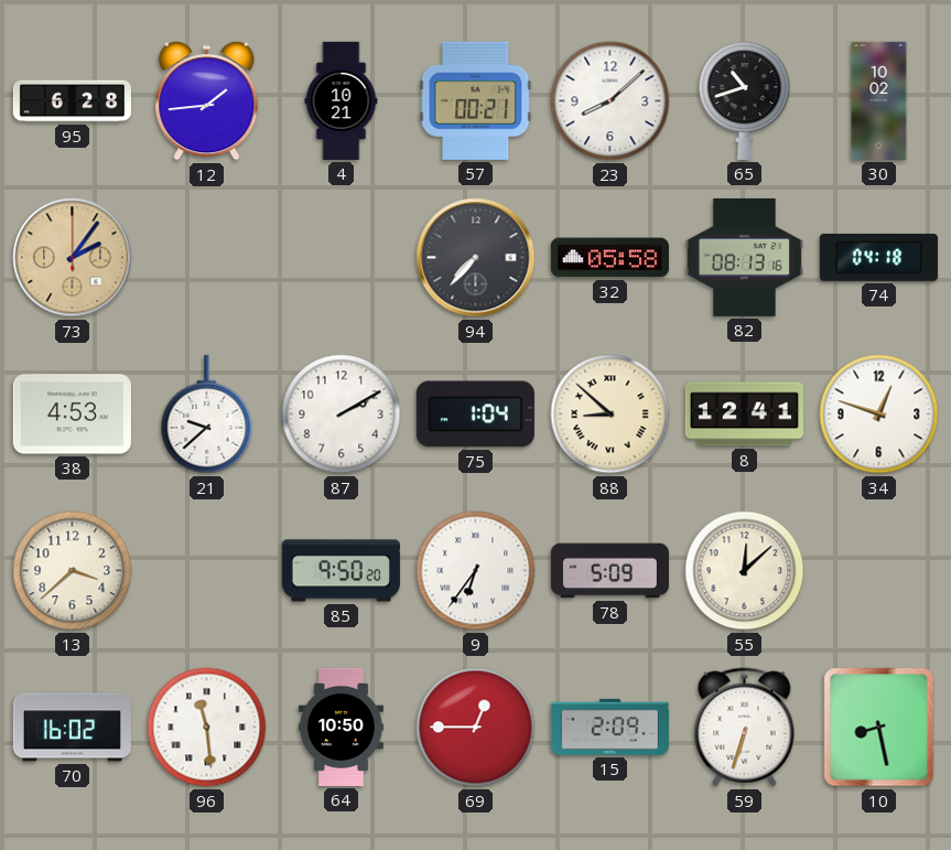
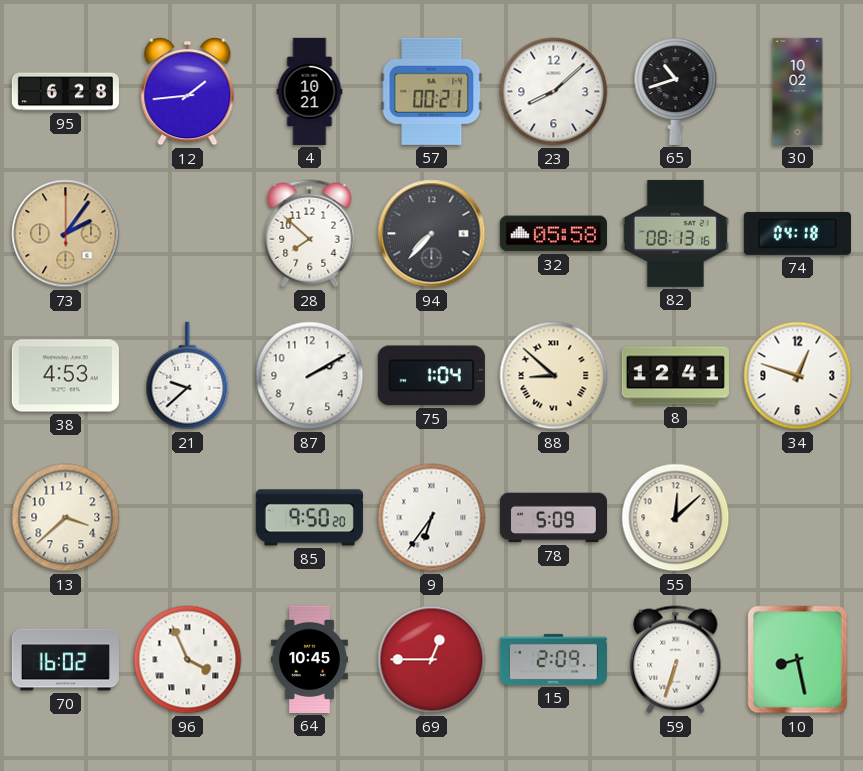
28: none -> 7:52 (310, 234)
96: 11:29 -> 3:56 (188, 660)
64: 10:50 -> 10:45 (309, 659)
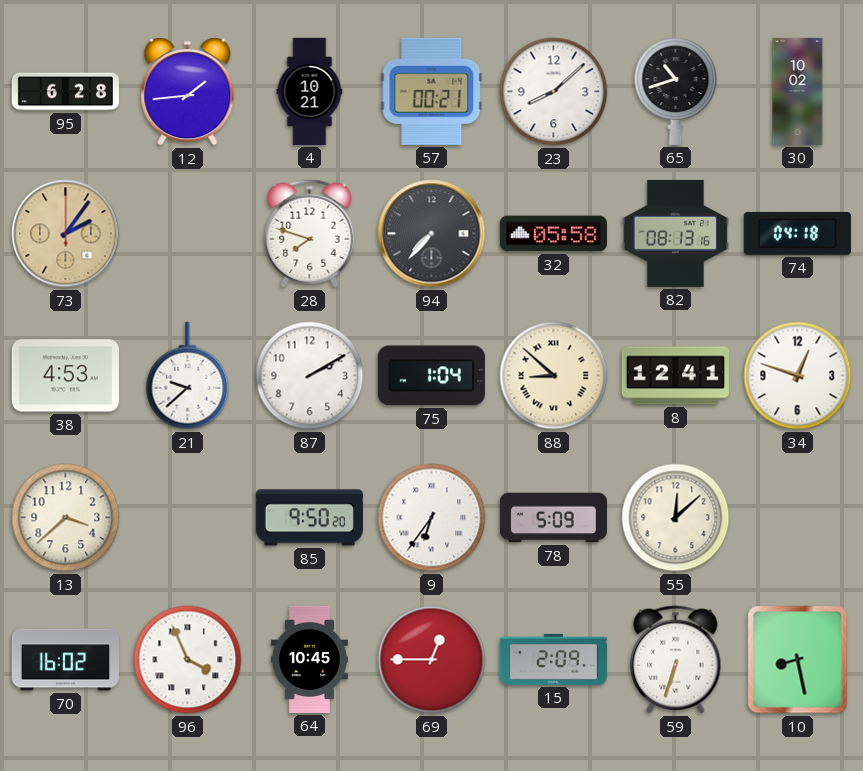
28: 7:52 -> 7:48 (310, 234)
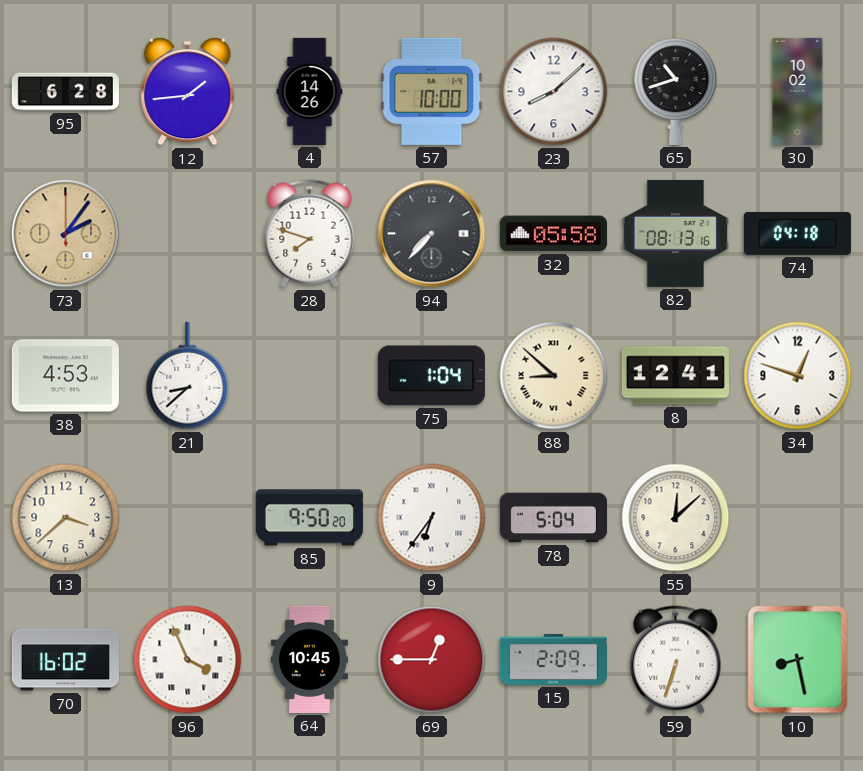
4: 10:21 -> 14:26 (310, 91)
57: 00:21 -> 10:00 (432, 91)
21: 9:38 -> 8:38 (188, 376)
87: 2:10 -> none (310, 376)
78: 5:09 -> 5:04 (553, 518)
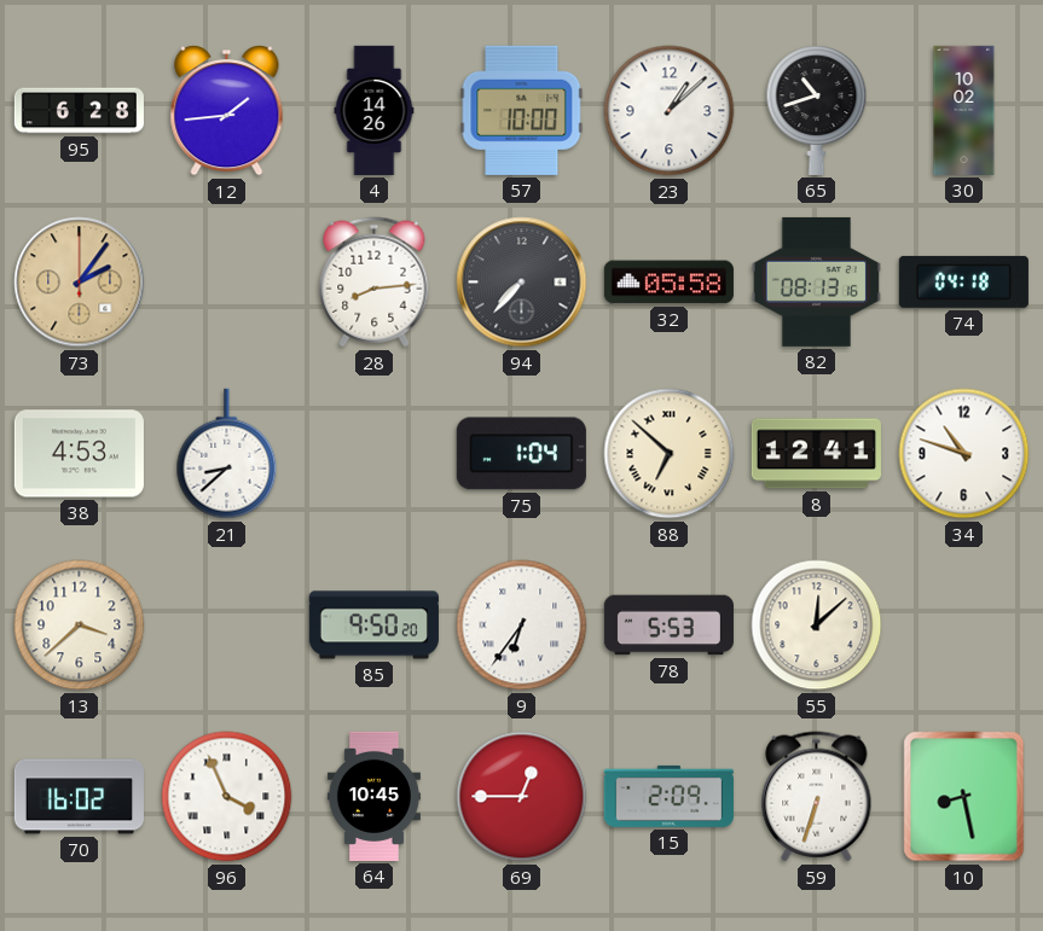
23: 8:08 -> 1:08 (670, 111)
28: 7:48 -> 8:14 (375, 283)
88: 8:52 -> 6:52 (670, 454)
34: 12:48 -> 10:48 (964, 454)
78: 5:04 -> 5:53 (668, 625)
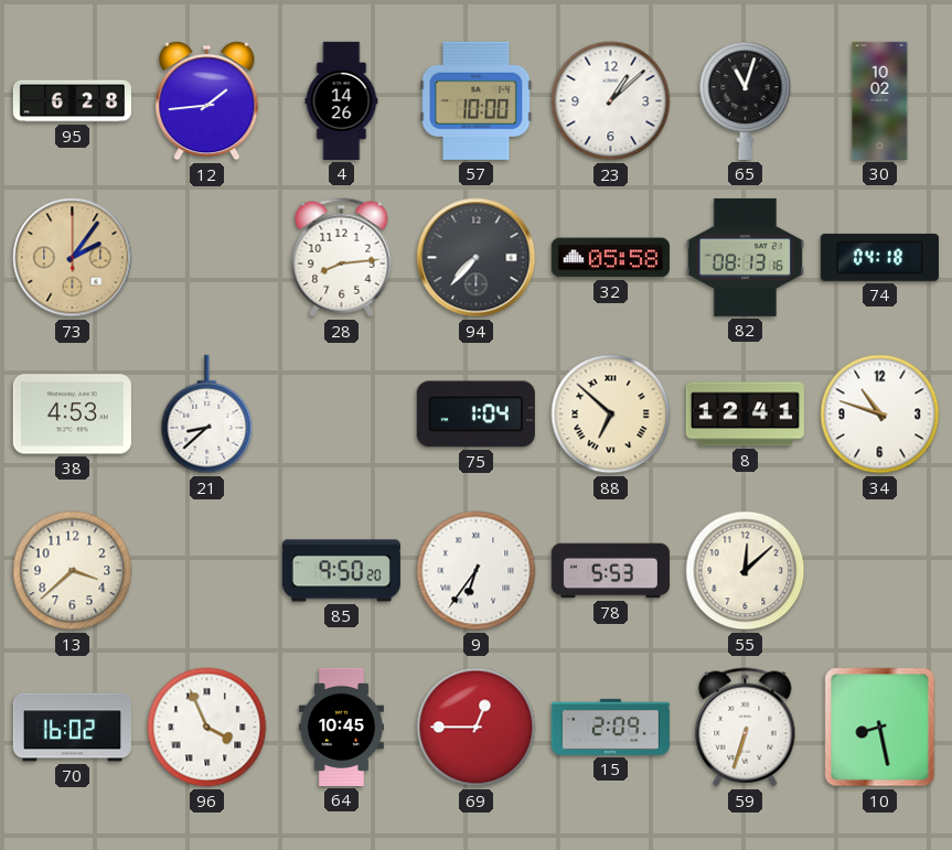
65: 10:42 -> 11:03 (746, 100)
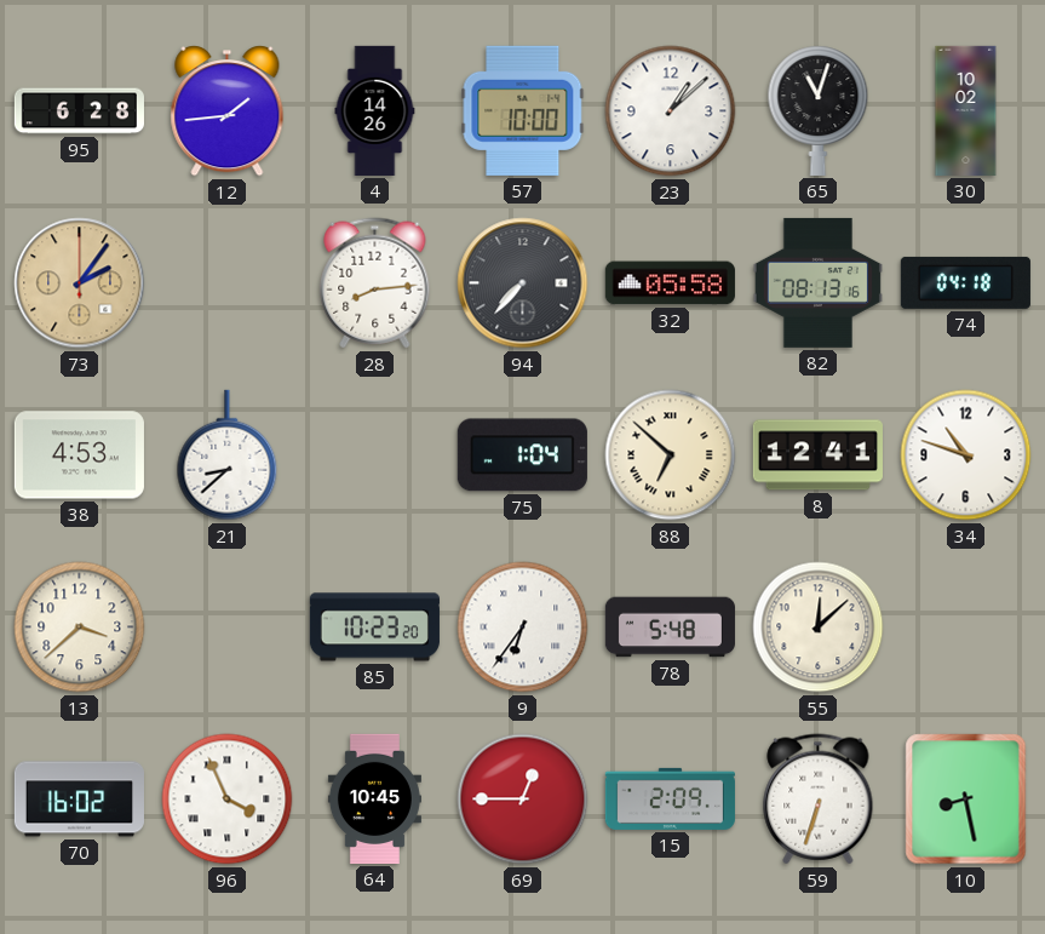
85: 9:50 -> 10:23 (374, 628)
78: 5:53 -> 5:48 (670, 628)
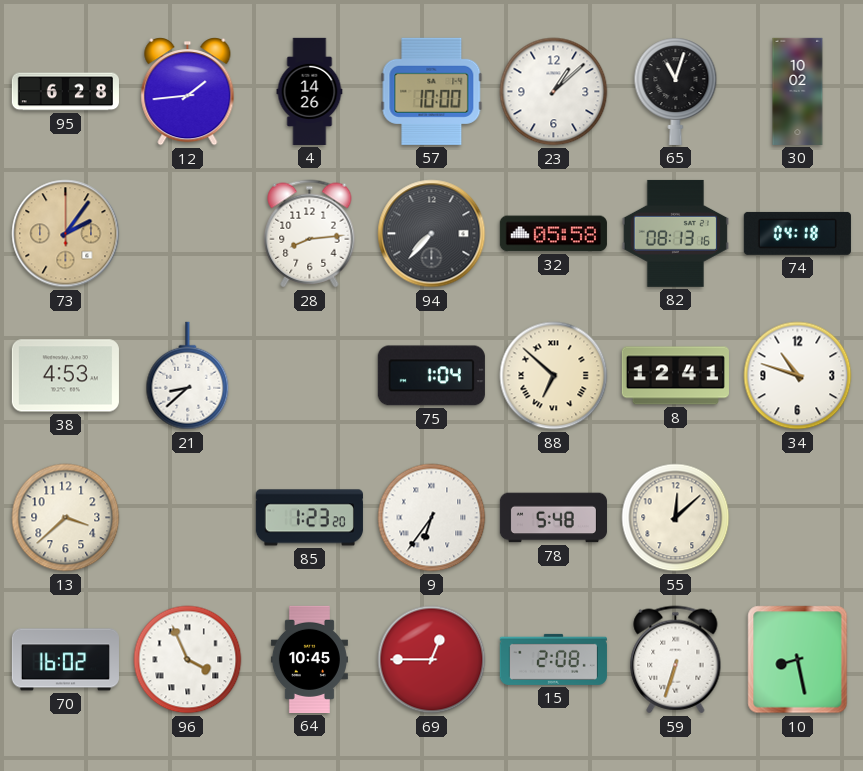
85: 10:23 -> 1:23 (309, 518)
15: 2:09 -> 2:08 (553, 659)
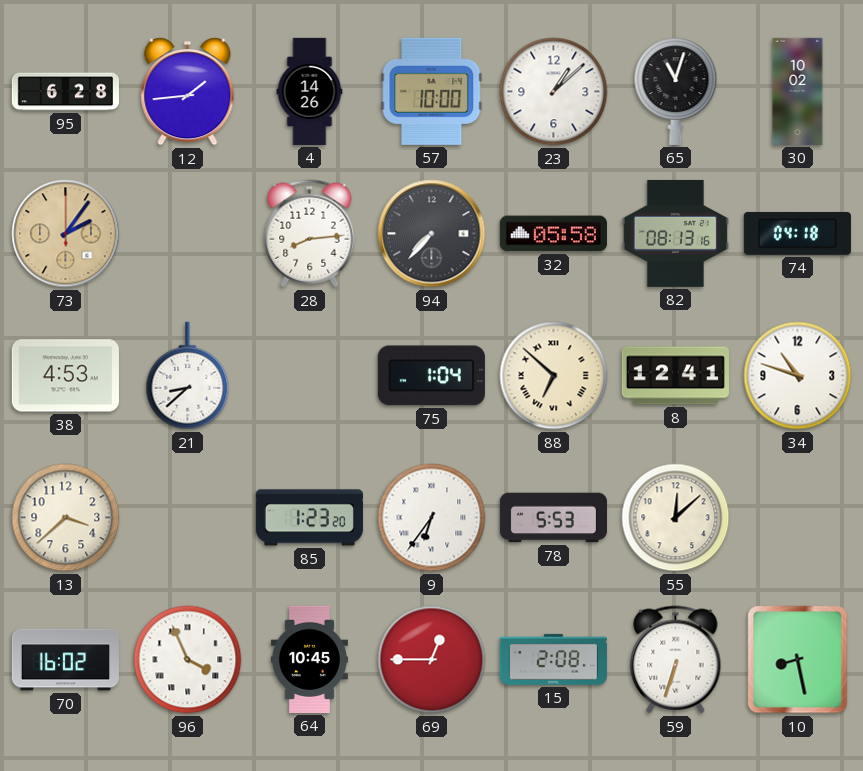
78: 5:48 -> 5:53 (553, 518)
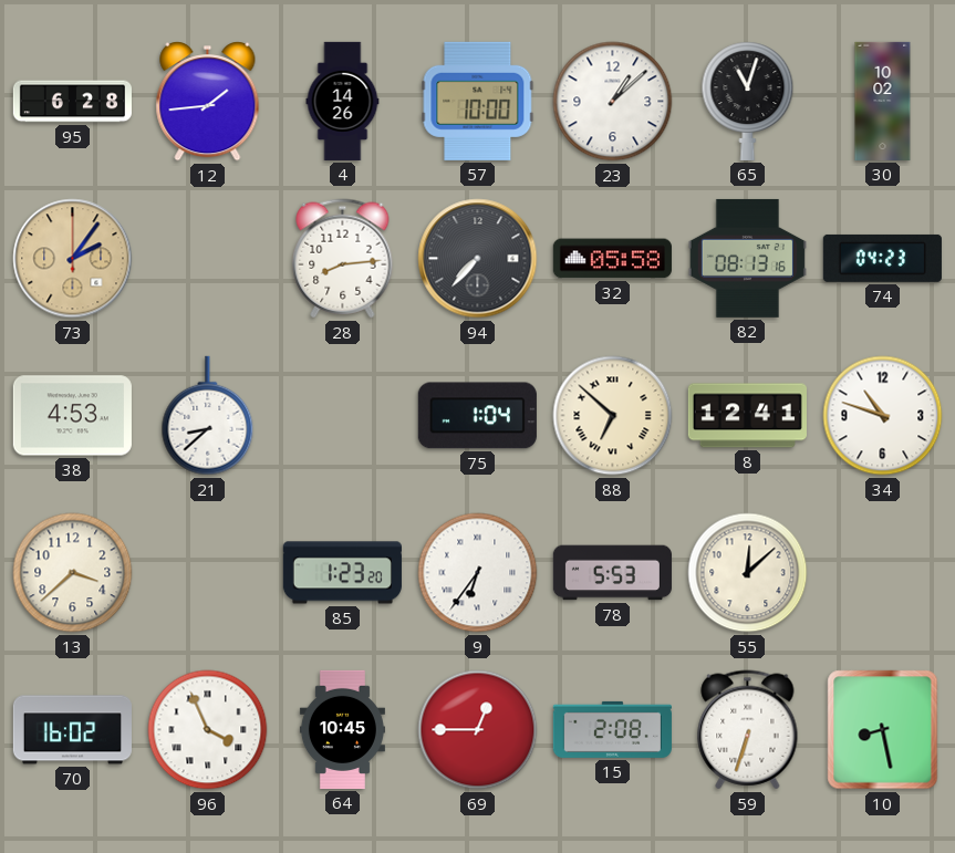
74: 04:18 -> 04:23 (882, 258)
